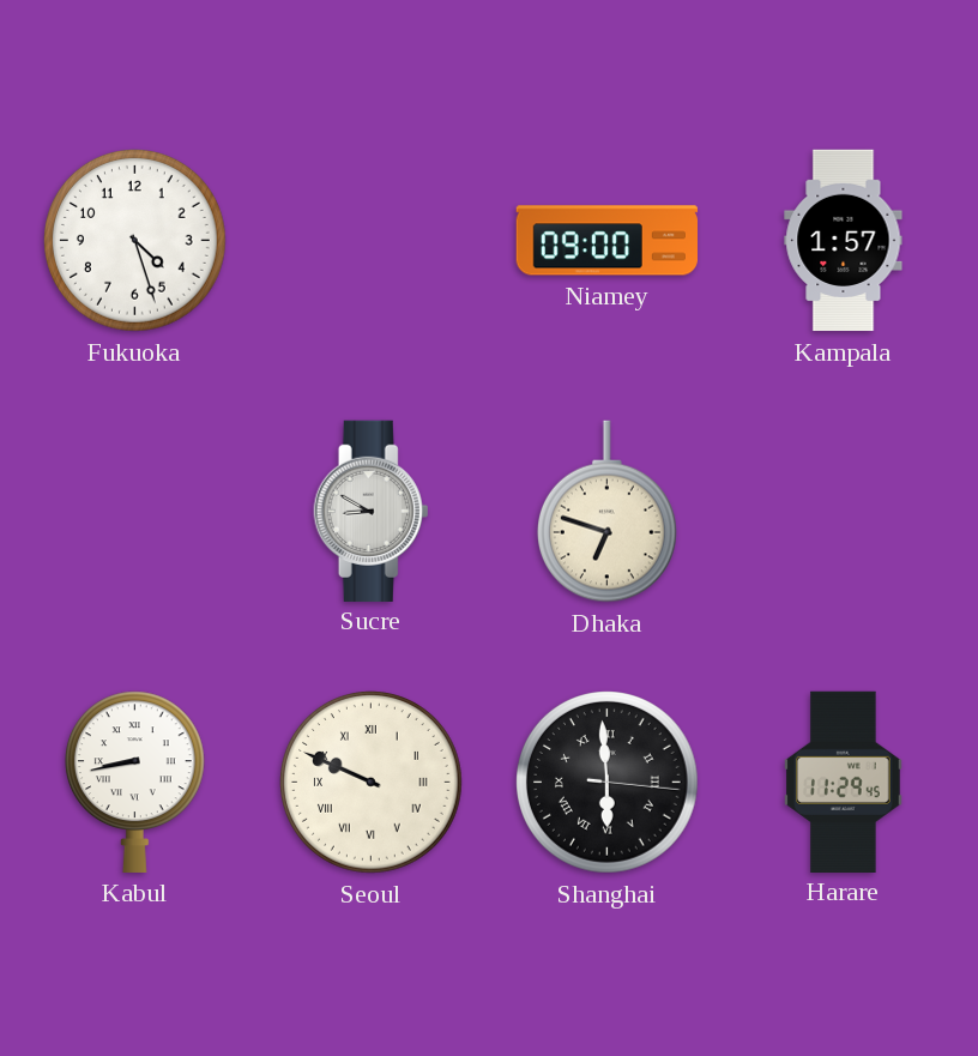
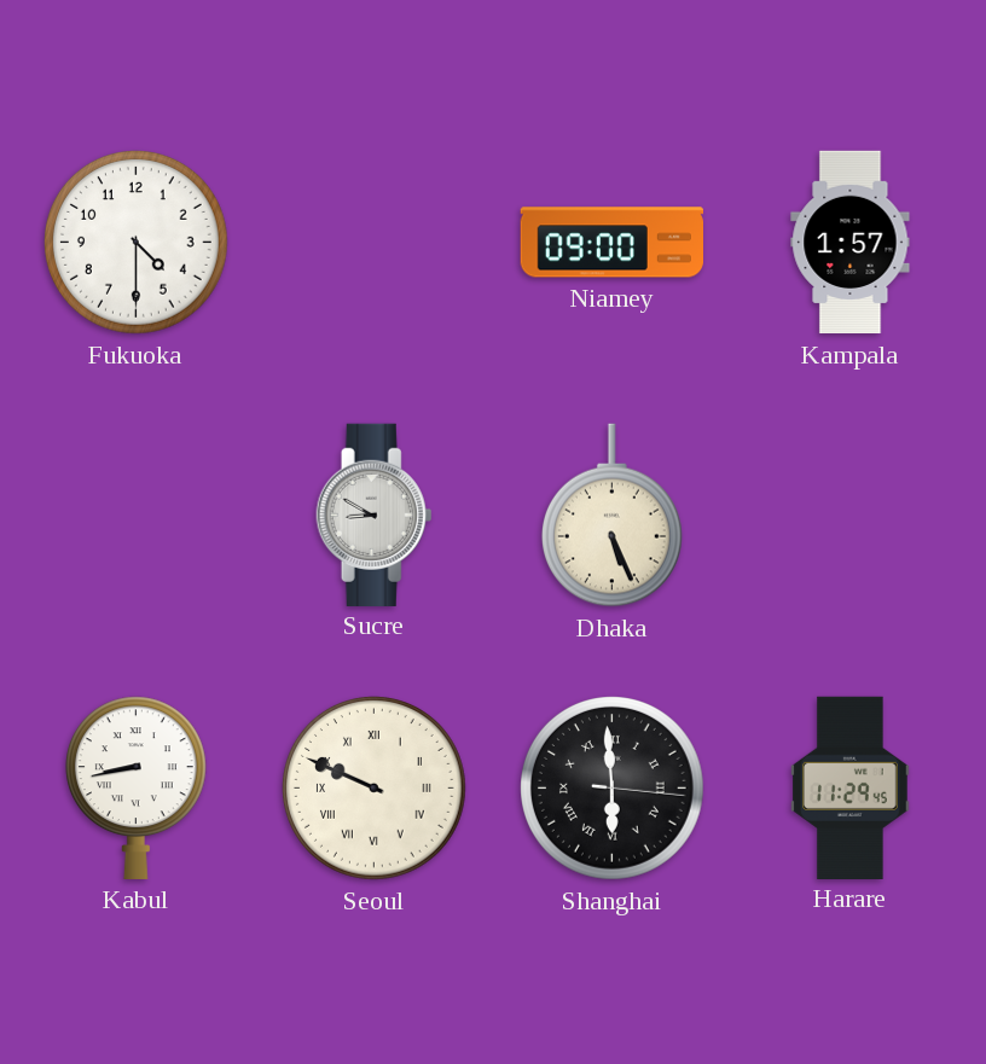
Fukuoka: 4:27 -> 4:30 (137, 243)
Dhaka: 6:48 -> 5:26 (611, 516)
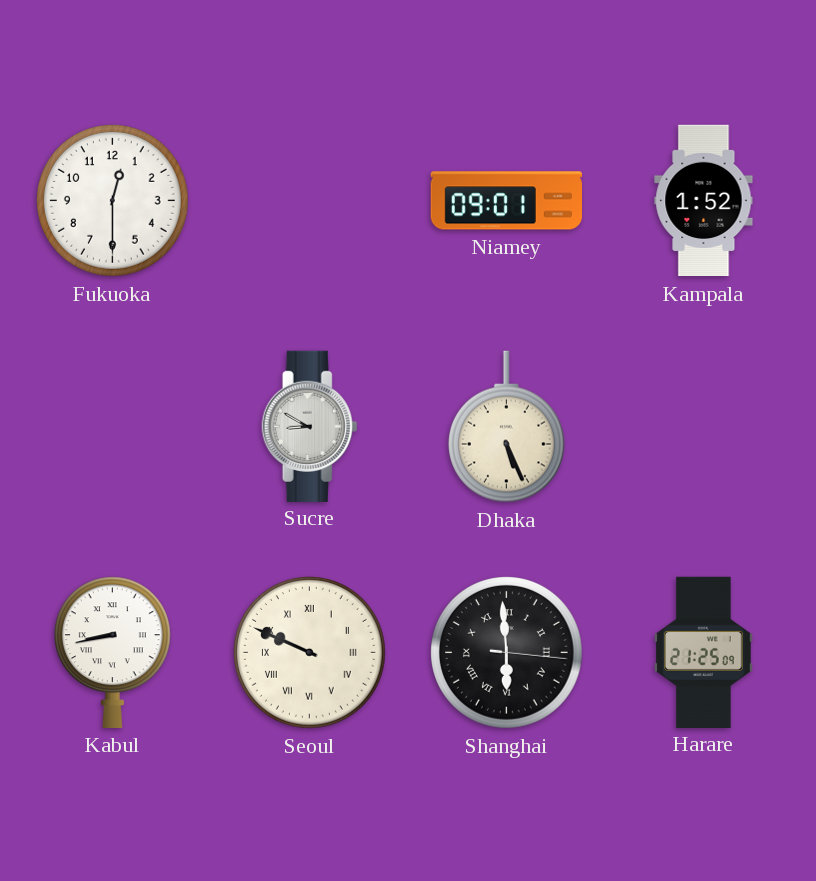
Fukuoka: 4:30 -> 12:30 (113, 201)
Niamey: 09:00 -> 09:01 (506, 201)
Kampala: 1:57 -> 1:52 (704, 201)
Harare: 11:29 -> 21:25 (704, 652)
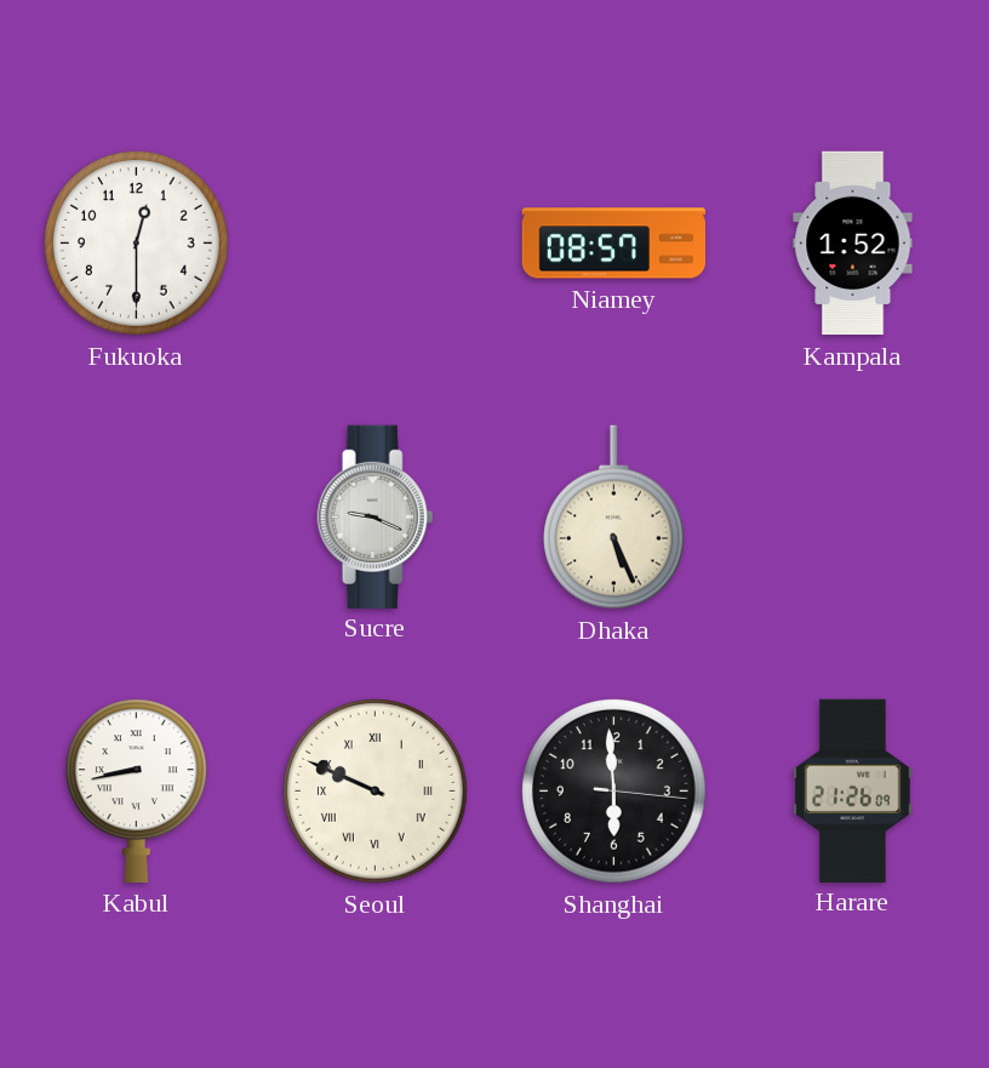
Niamey: 09:01 -> 08:57 (613, 244)
Sucre: 8:50 -> 9:19 (376, 516)
Shanghai numerals: Roman -> Arabic (614, 792)
Harare: 21:25 -> 21:26 (853, 790)
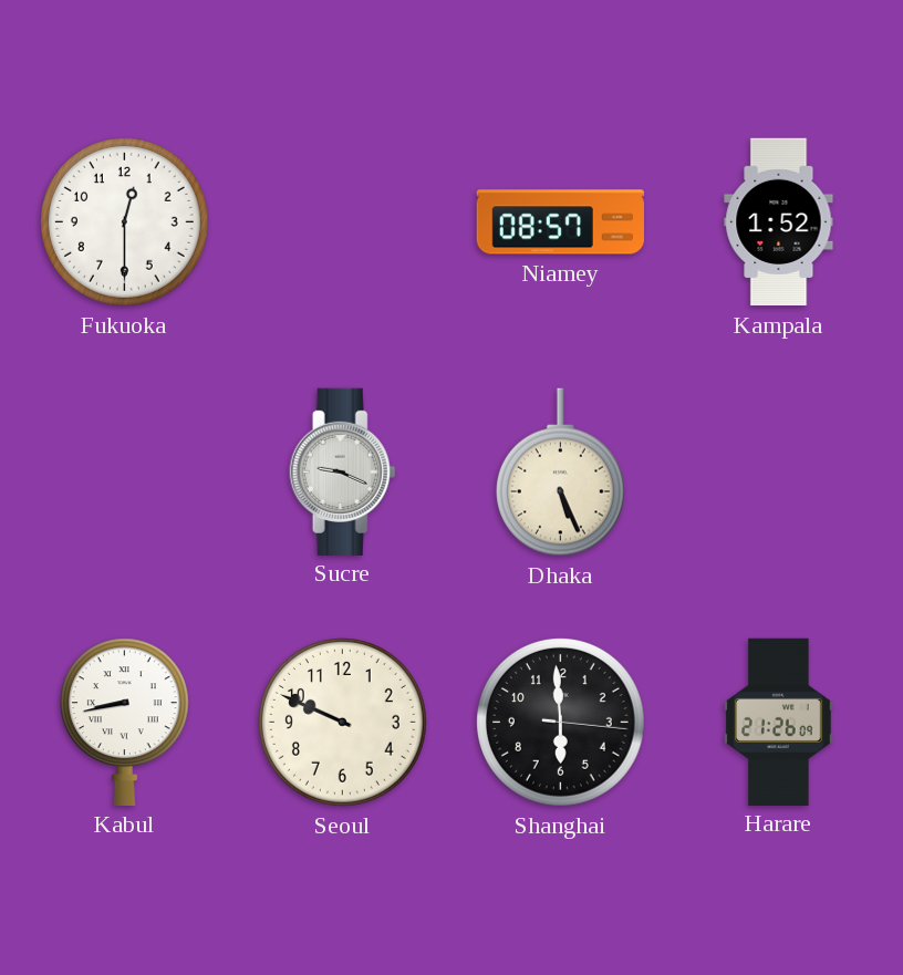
Seoul numerals: Roman -> Arabic (343, 723)
